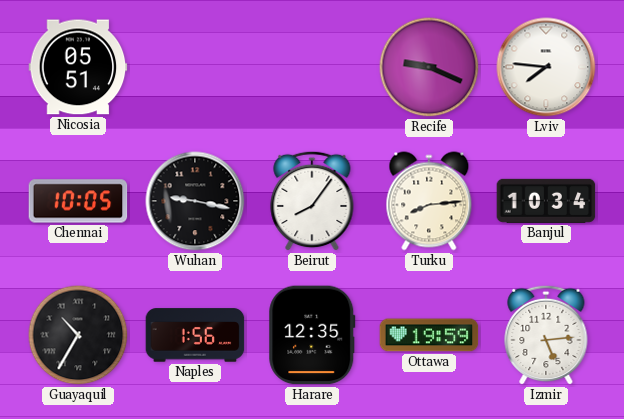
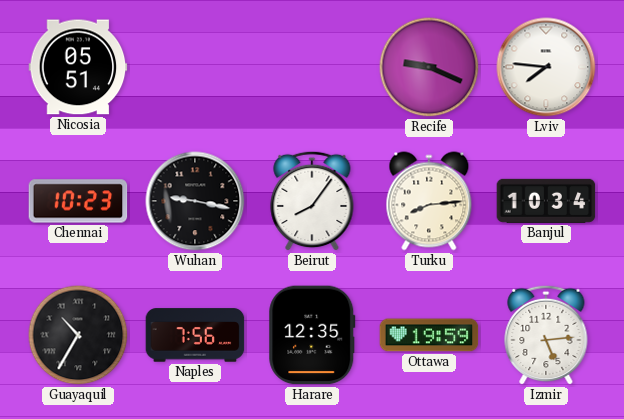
Chennai: 10:05 -> 10:23 (78, 201)
Naples: 1:56 -> 7:56 (195, 335)
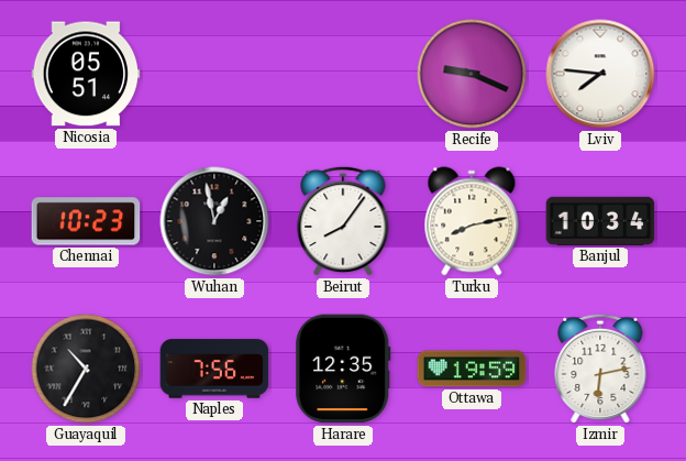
Wuhan: 9:17 -> 12:58 (214, 221)
Turku: 8:14 -> 8:13 (472, 221)
Izmir: 5:14 -> 6:13 (600, 369)
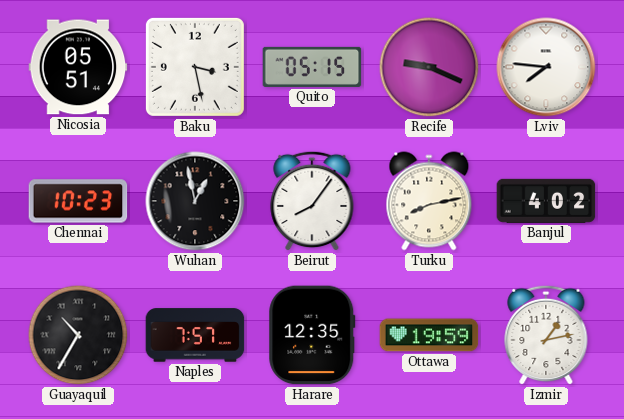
Baku: none -> 3:28 (195, 67)
Quito: none -> 05:15 (312, 67)
Banjul: 10:34 -> 4:02 (546, 201)
Naples: 7:56 -> 7:57 (195, 335)
Izmir: 6:13 -> 1:13 (546, 335)
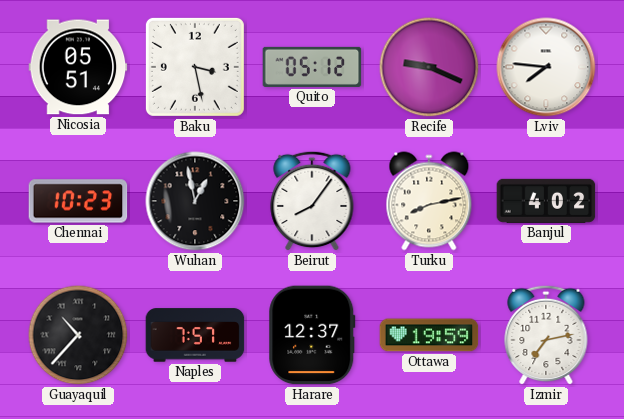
Quito: 05:15 -> 05:12 (312, 67)
Guayaquil: 10:35 -> 10:37 (78, 335)
Harare: 12:35 -> 12:37 (312, 335)
Izmir: 1:13 -> 7:13 (546, 335)
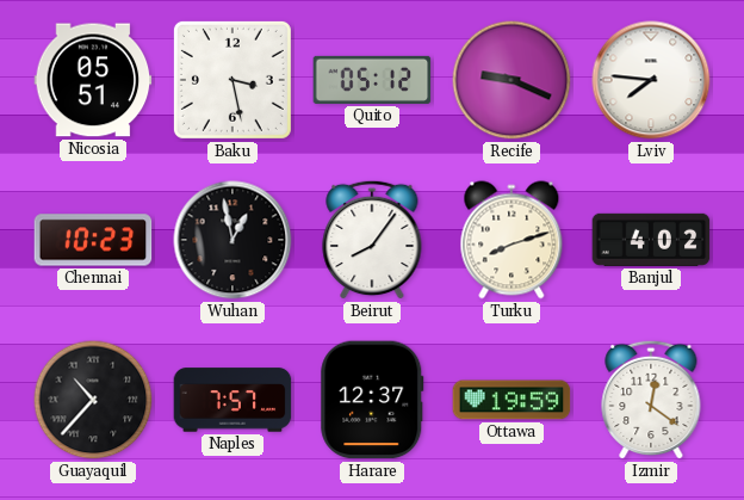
Turku: 8:13 -> 8:12 (511, 240)
Izmir: 7:13 -> 12:21 (651, 400)
